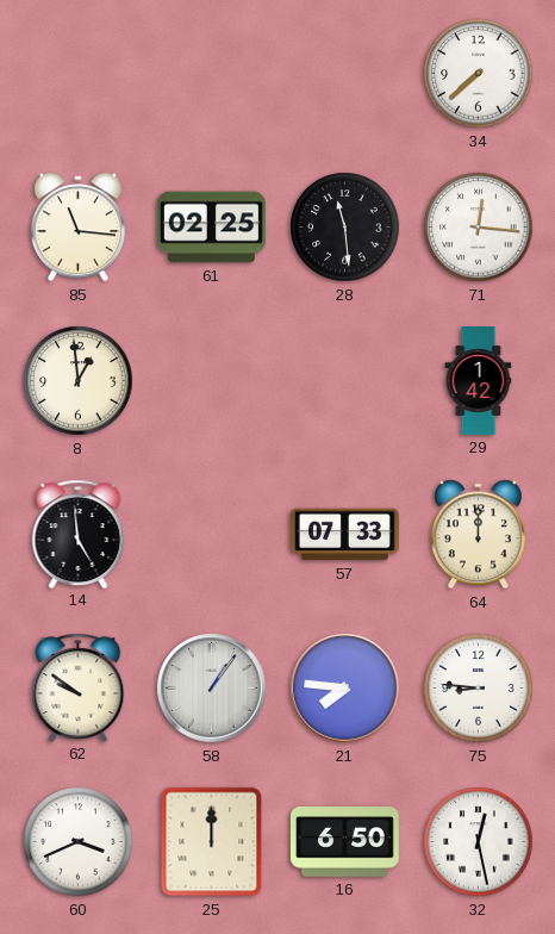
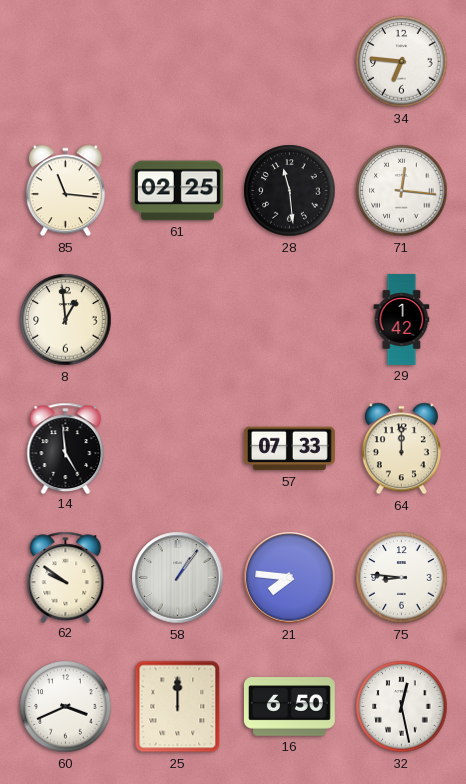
34: 7:38 -> 6:46 (402, 62)
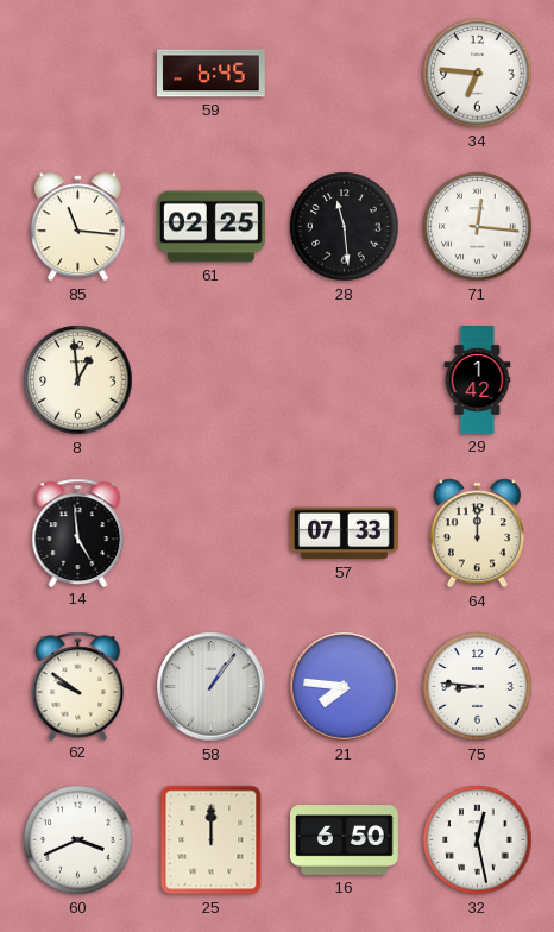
59: none -> 6:45 (210, 74)
